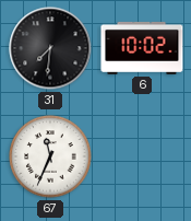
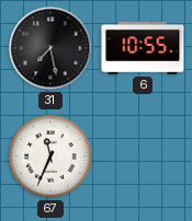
31: 7:31 -> 7:28 (50, 48)
6: 10:02 -> 10:55 (143, 48)
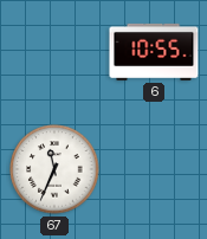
31: 7:28 -> none (50, 48)
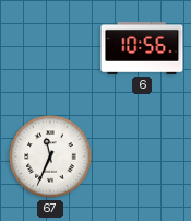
6: 10:55 -> 10:56 (142, 48)
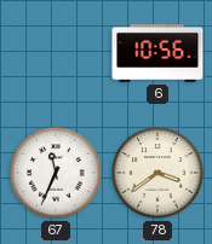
78: none -> 3:39 (157, 173)
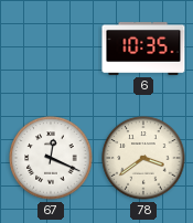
6: 10:56 -> 10:35 (143, 49)
67: 11:34 -> 12:19 (51, 158)
